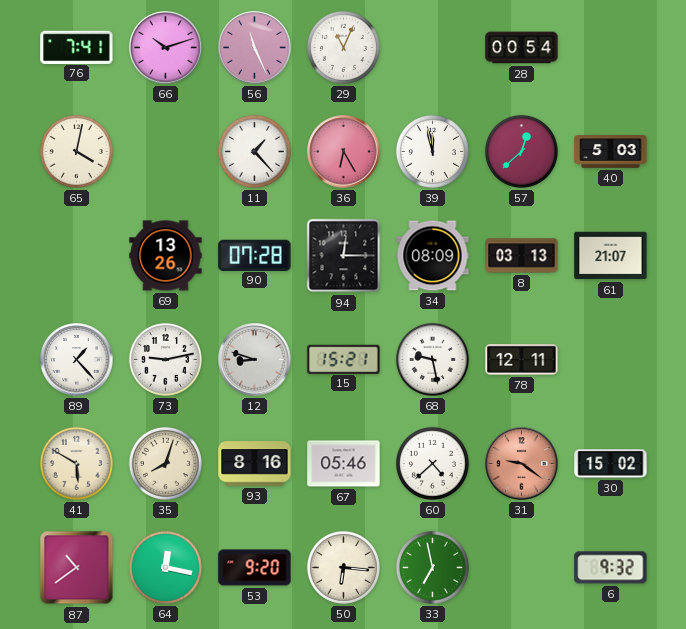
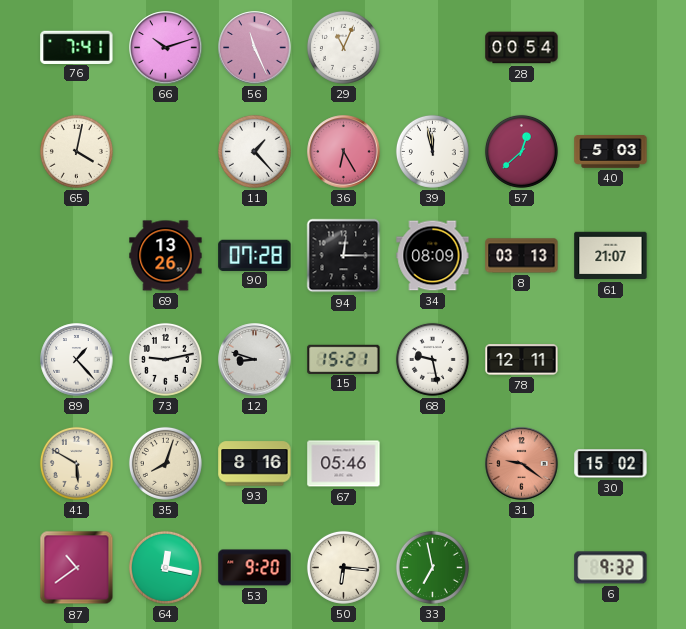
60: 4:38 -> none (432, 463)
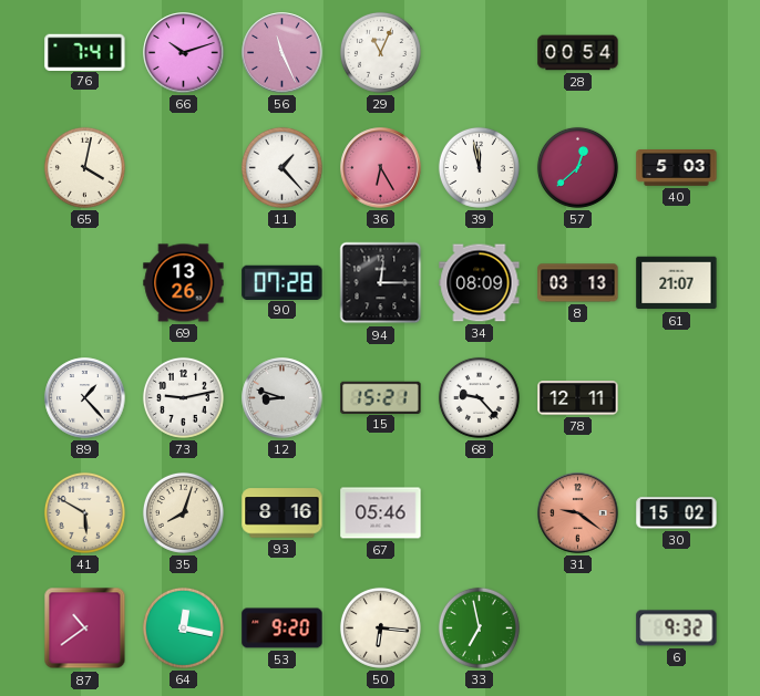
68: 9:28 -> 9:23 (479, 397)
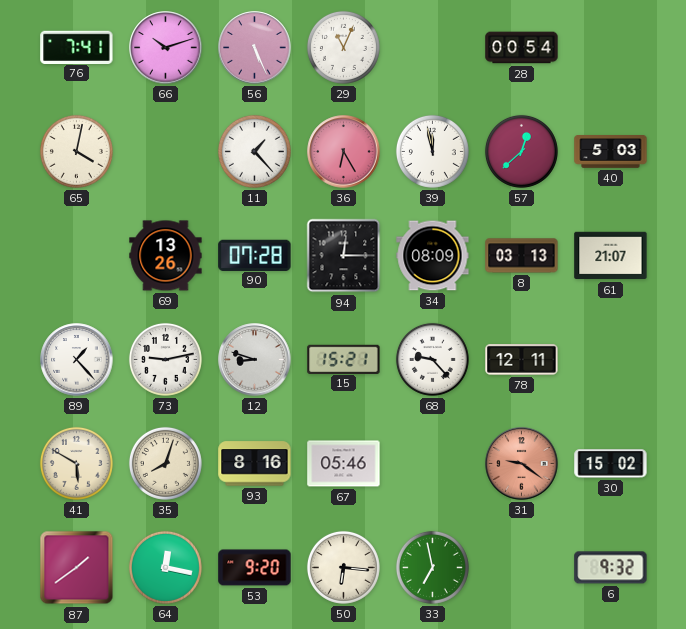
56: 11:26 -> 5:26 (255, 48)
87: 10:39 -> 1:39 (77, 568)
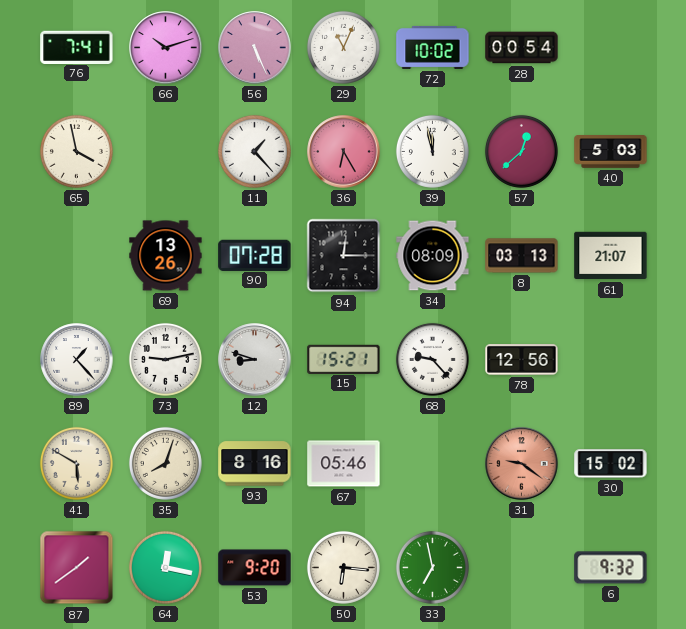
72: none -> 10:02 (433, 47)
65: 4:02 -> 3:58 (76, 151)
78: 12:11 -> 12:56 (522, 360)
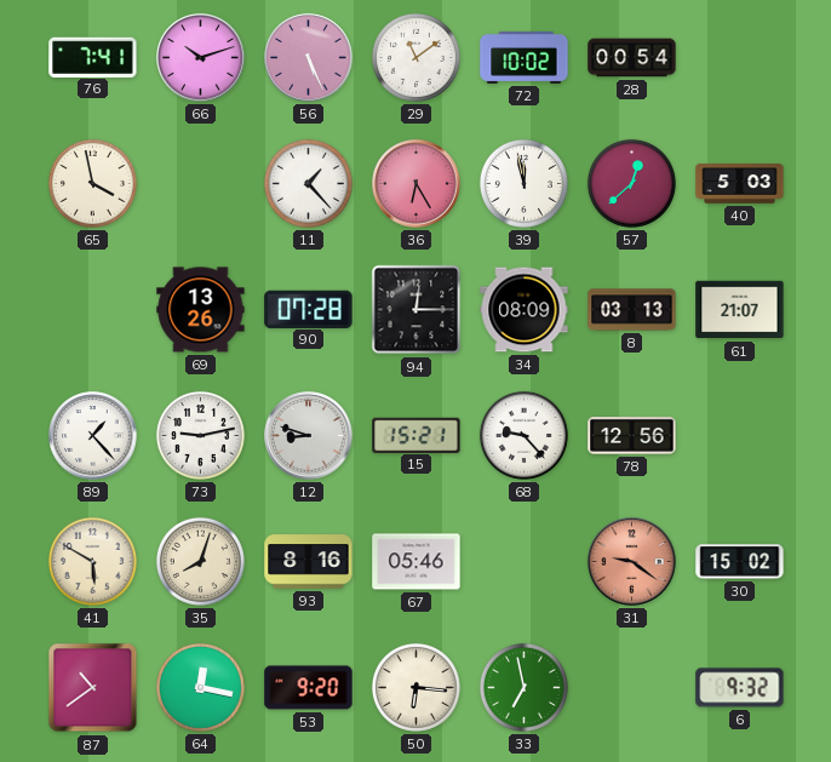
29: 11:04 -> 11:09 (415, 57)
87: 1:39 -> 10:39 (93, 688)
